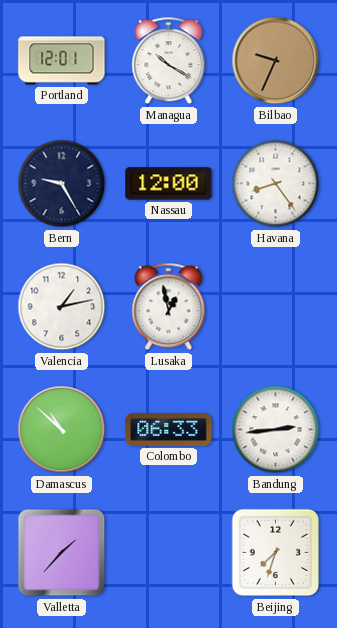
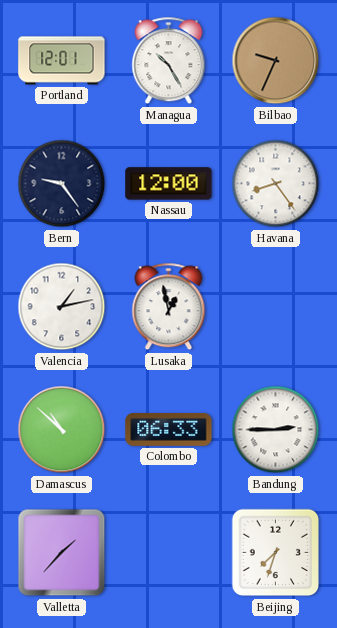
Managua: 10:20 -> 10:25 (169, 61)
Bern: 9:25 -> 9:24 (62, 184)
Bandung: 2:44 -> 2:45 (276, 430)
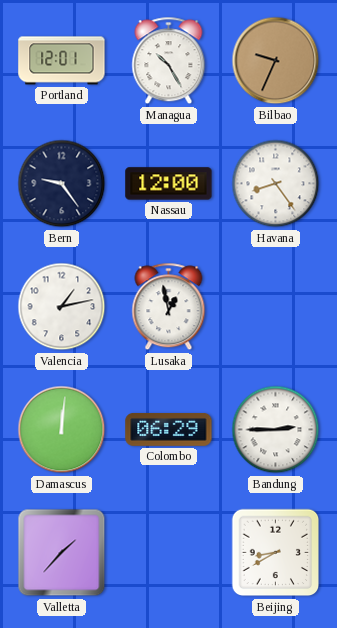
Damascus: 10:52 -> 12:01 (62, 430)
Colombo: 06:33 -> 06:29 (169, 430)
Beijing: 7:33 -> 8:40 (276, 553)
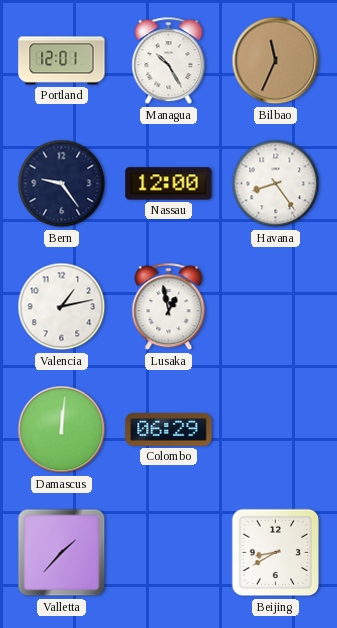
Bilbao: 9:34 -> 11:34 (276, 61)
Bandung: 2:45 -> none (276, 430)
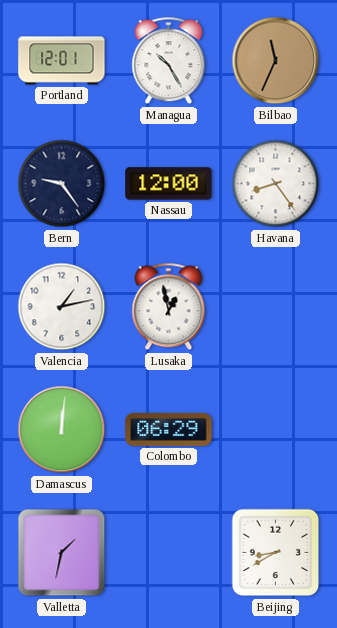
Valletta: 1:37 -> 1:32 (62, 553)
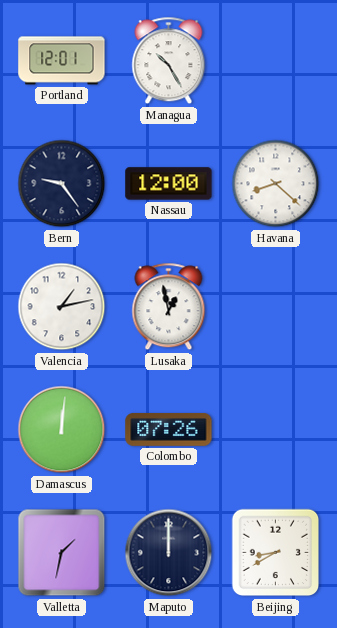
Bilbao: 11:34 -> none (276, 61)
Havana: 8:24 -> 8:22 (276, 184)
Colombo: 06:29 -> 07:26 (169, 430)
Maputo: none -> 12:00 (169, 553)
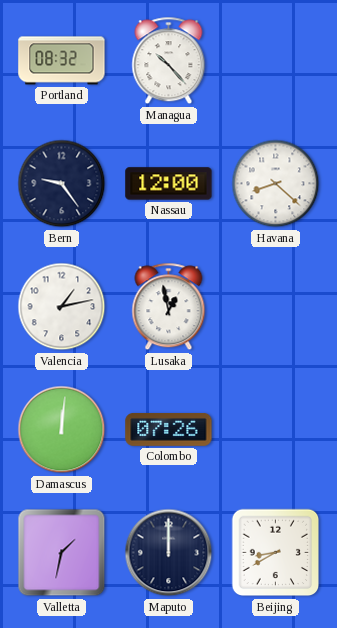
Portland: 12:01 -> 08:32 (62, 61)
Managua: 10:25 -> 10:23 (169, 61)
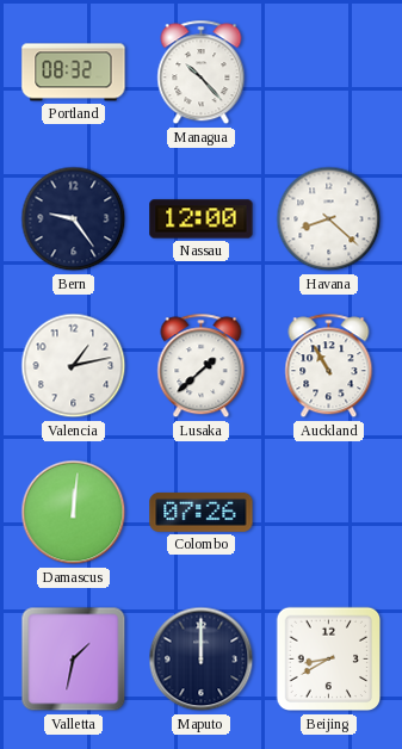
Lusaka: 12:58 -> 1:38 (202, 366)
Auckland: none -> 10:55 (329, 366)
